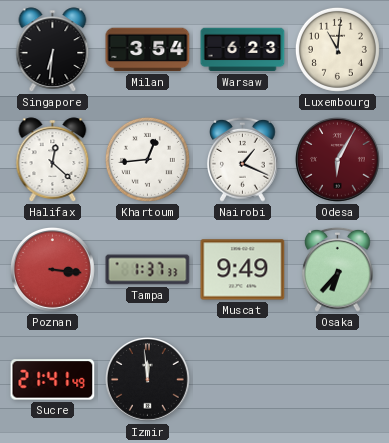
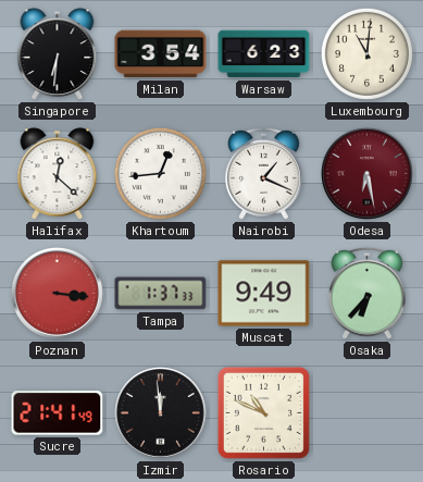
Odesa: 6:05 -> 6:28 (368, 174)
Rosario: none -> 10:49 (263, 412)
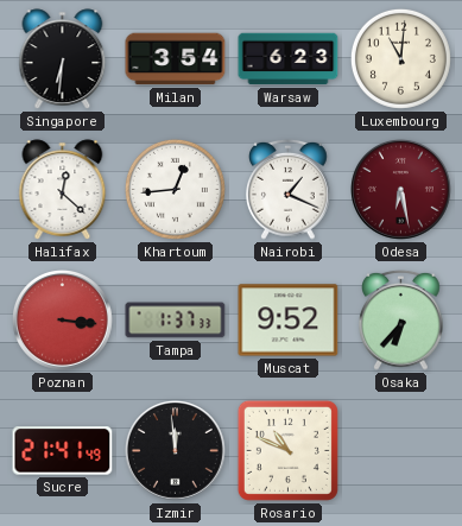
Muscat: 9:49 -> 9:52 (289, 321)
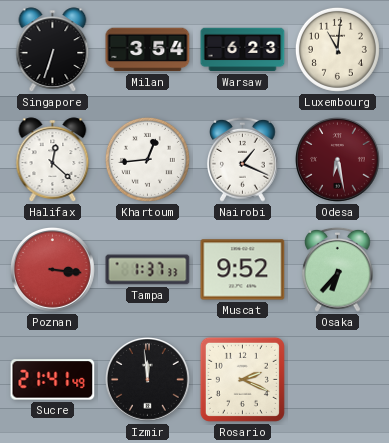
Singapore: 6:31 -> 6:33 (53, 50)
Rosario: 10:49 -> 2:19 (242, 379)
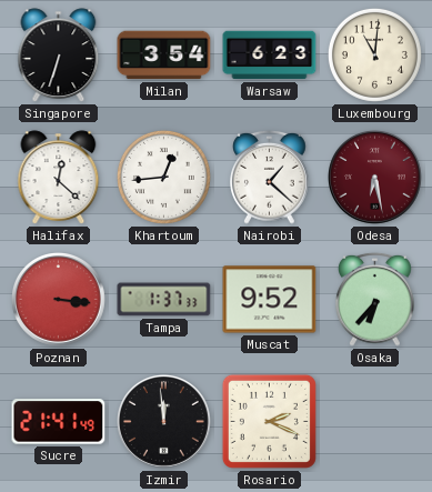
Nairobi: 1:19 -> 1:22 (270, 177)
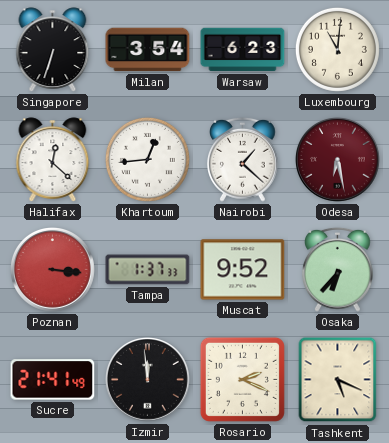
Tashkent: none -> 5:19 (338, 380)
